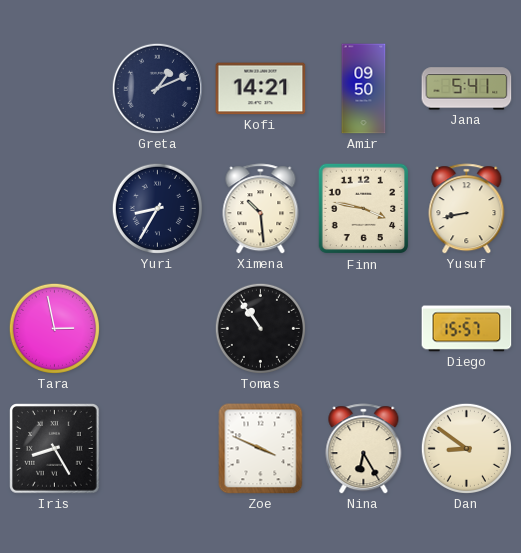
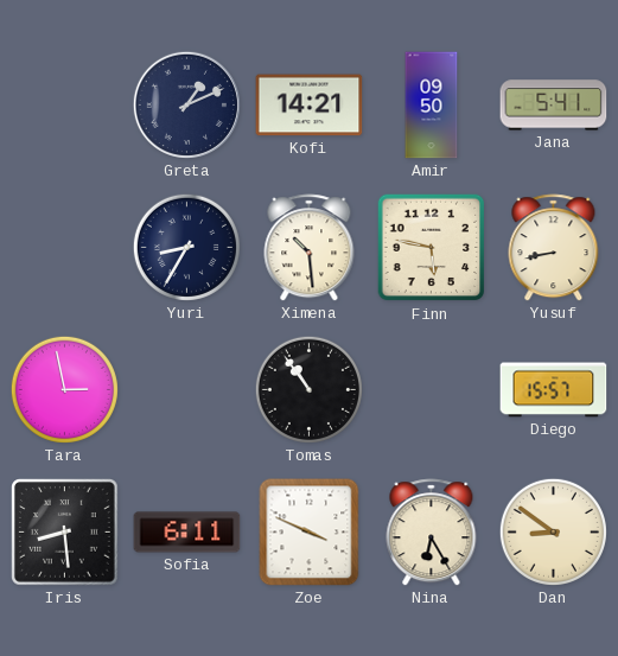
Finn: 3:47 -> 5:47 (432, 248)
Iris: 8:25 -> 8:29 (65, 533)
Sofia: none -> 6:11 (187, 533)
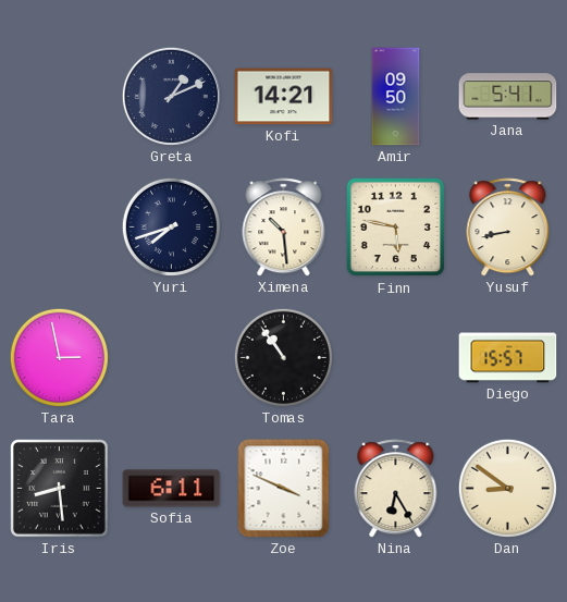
Yuri: 8:35 -> 7:42 (171, 226)
